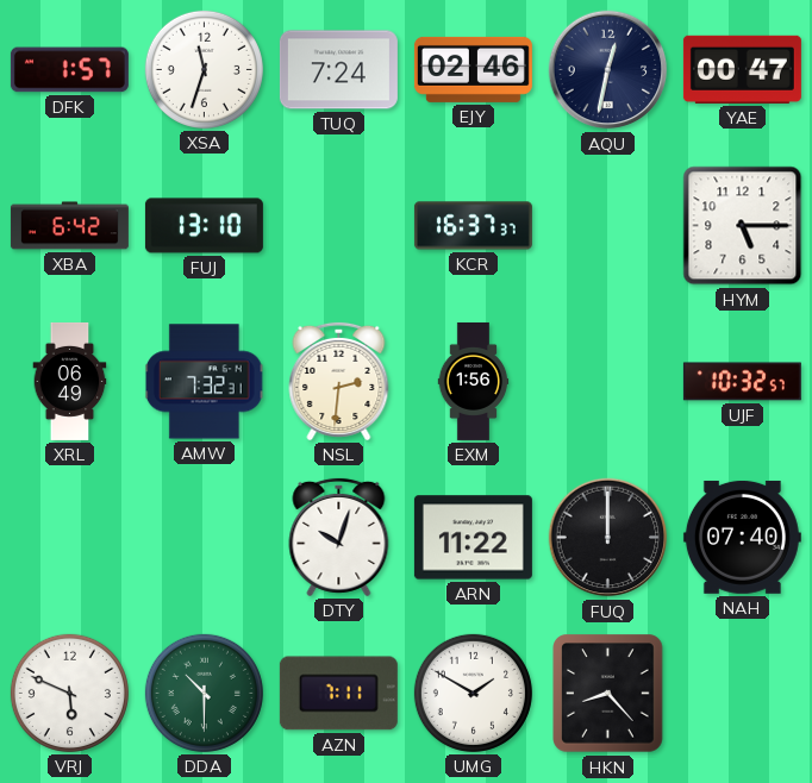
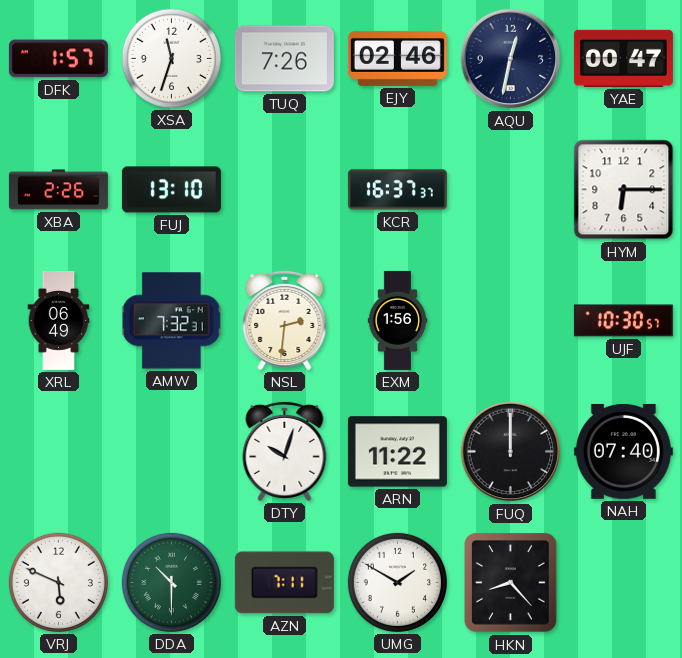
TUQ: 7:24 -> 7:26 (284, 59)
XBA: 6:42 -> 2:26 (58, 190)
HYM: 5:15 -> 6:15 (624, 190)
UJF: 10:32 -> 10:30 (623, 321)
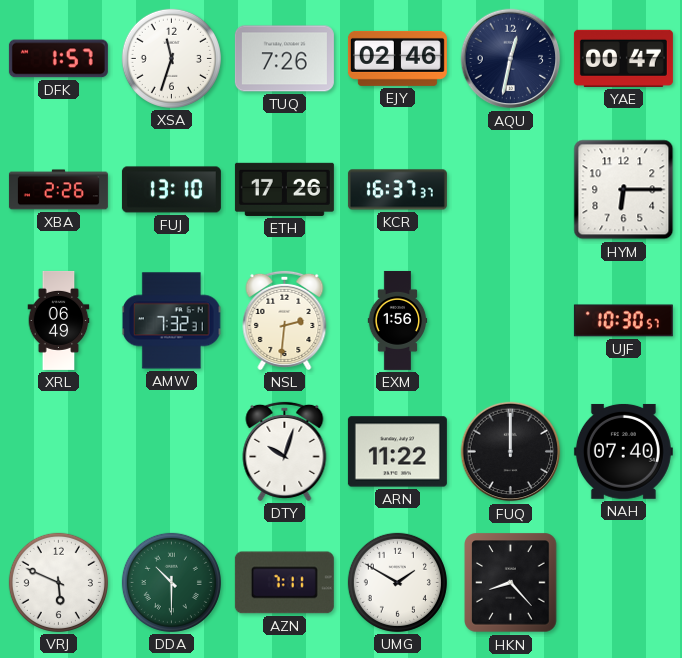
ETH: none -> 17:26 (284, 189)
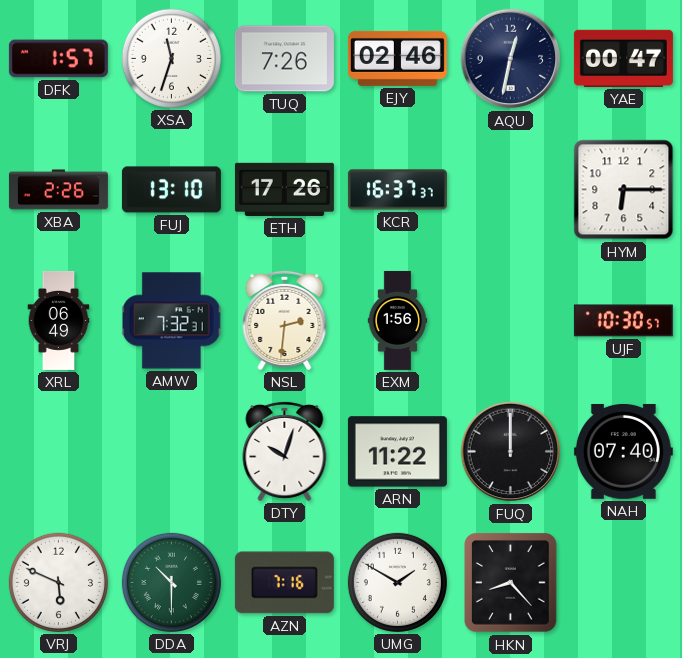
AZN: 7:11 -> 7:16 (284, 583)
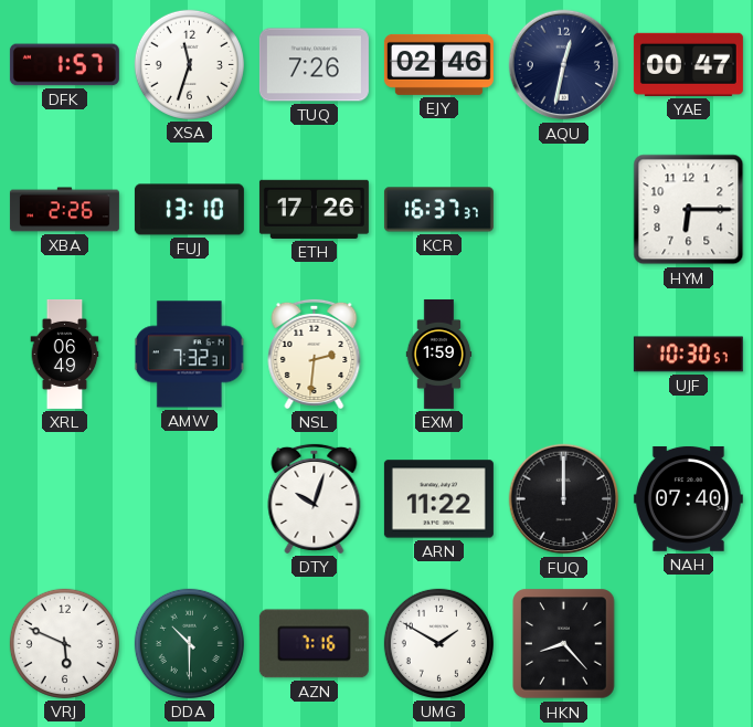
EXM: 1:56 -> 1:59 (439, 354)
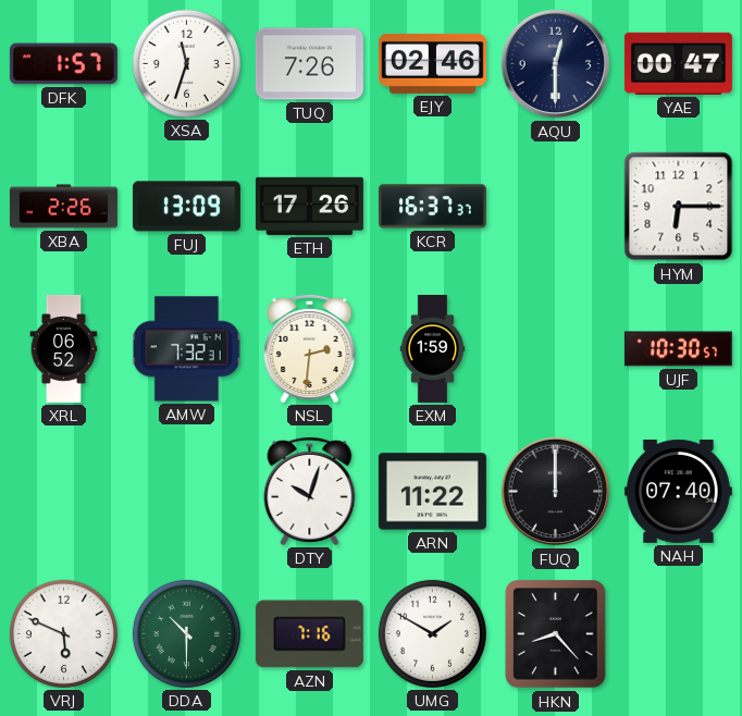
AQU: 12:32 -> 12:30 (556, 64)
FUJ: 13:10 -> 13:09 (186, 207)
XRL: 06:49 -> 06:52 (64, 348)
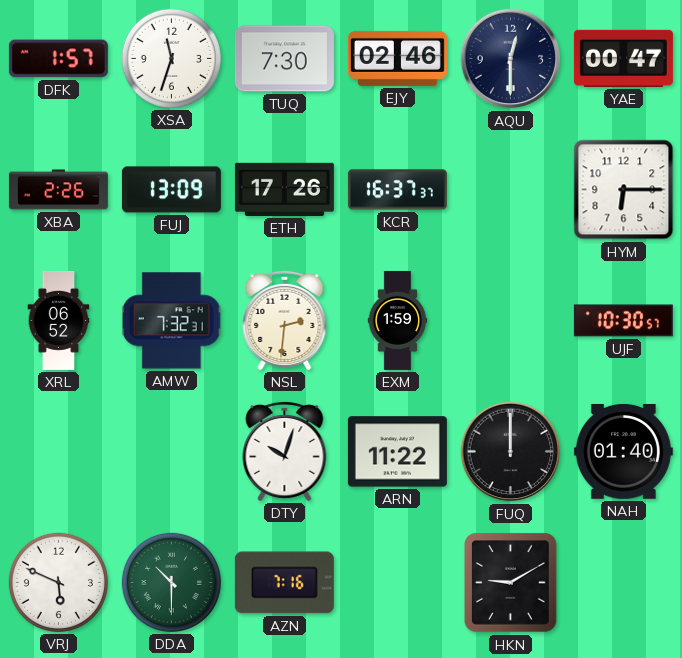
TUQ: 7:26 -> 7:30 (284, 59)
NAH: 07:40 -> 01:40 (623, 451)
UMG: 1:50 -> none (432, 633)
HKN: 8:23 -> 9:10 (511, 583)
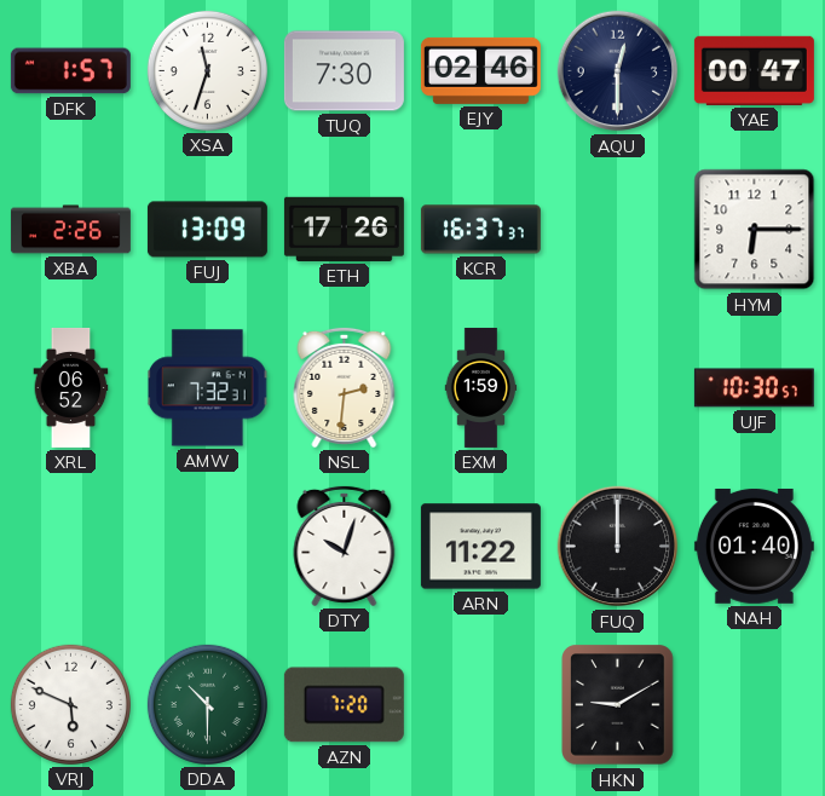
AZN: 7:16 -> 7:20 (344, 705)
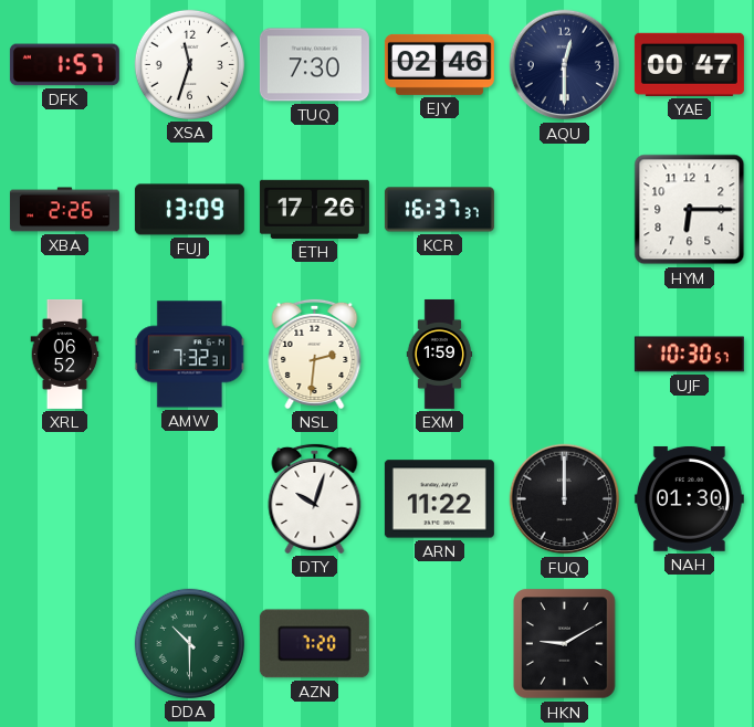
NAH: 01:40 -> 01:30 (689, 498)
VRJ: 5:49 -> none (70, 704)
